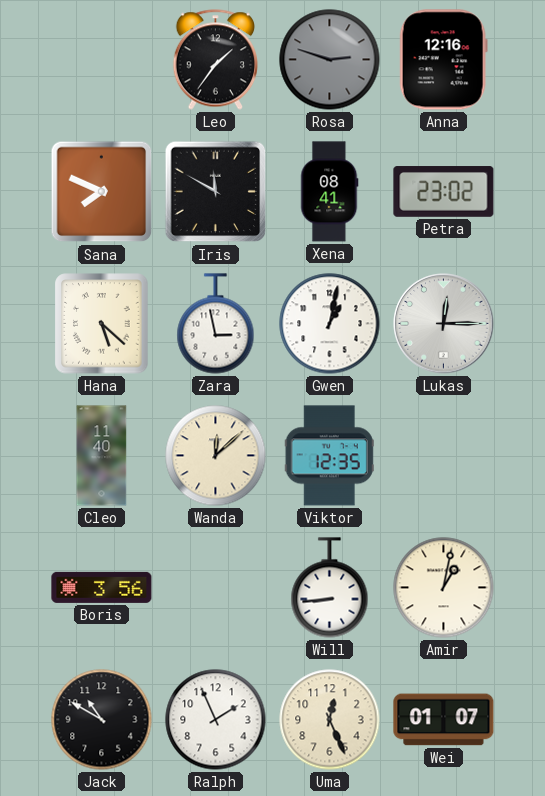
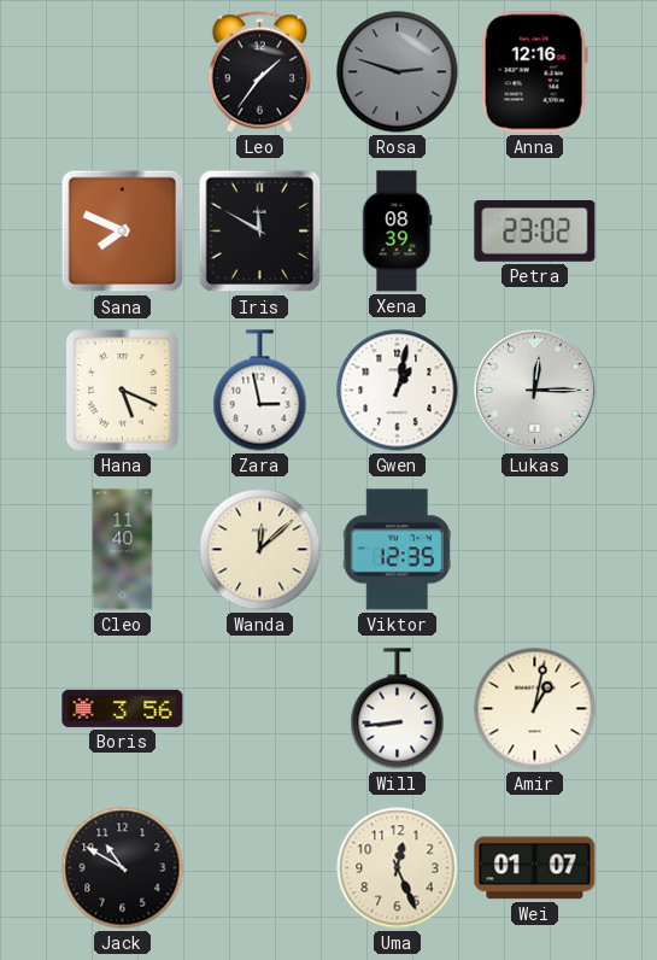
Xena: 08:41 -> 08:39 (397, 232)
Hana: 5:22 -> 5:19 (123, 391)
Ralph: 1:56 -> none (216, 720)
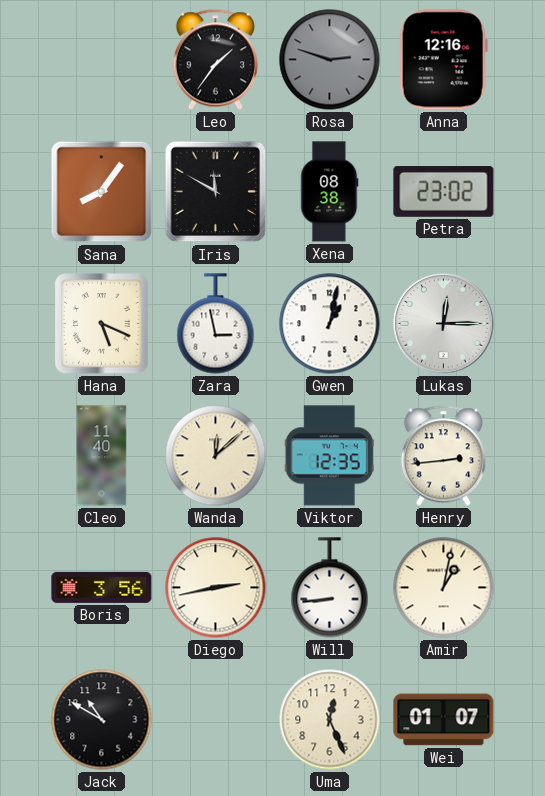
Sana: 7:49 -> 8:06 (102, 192)
Xena: 08:39 -> 08:38 (329, 192)
Henry: none -> 2:44 (443, 456)
Diego: none -> 2:43 (216, 588)
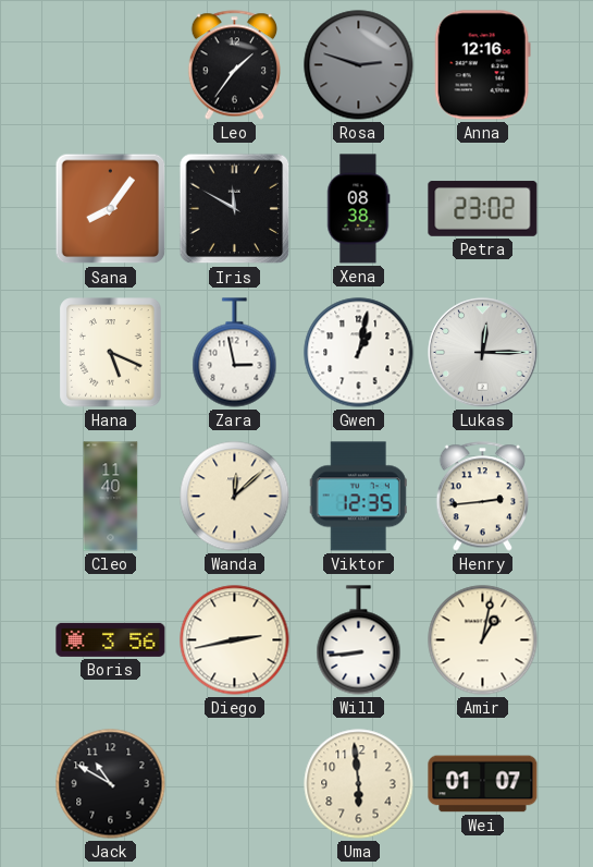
Uma: 12:26 -> 5:59 (359, 784)
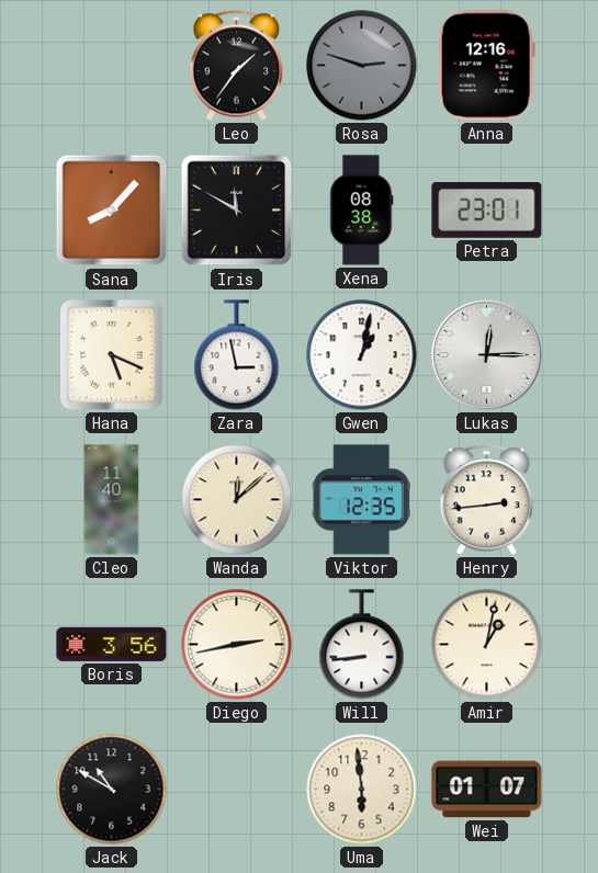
Sana: 8:06 -> 8:07 (112, 211)
Petra: 23:02 -> 23:01 (487, 211)
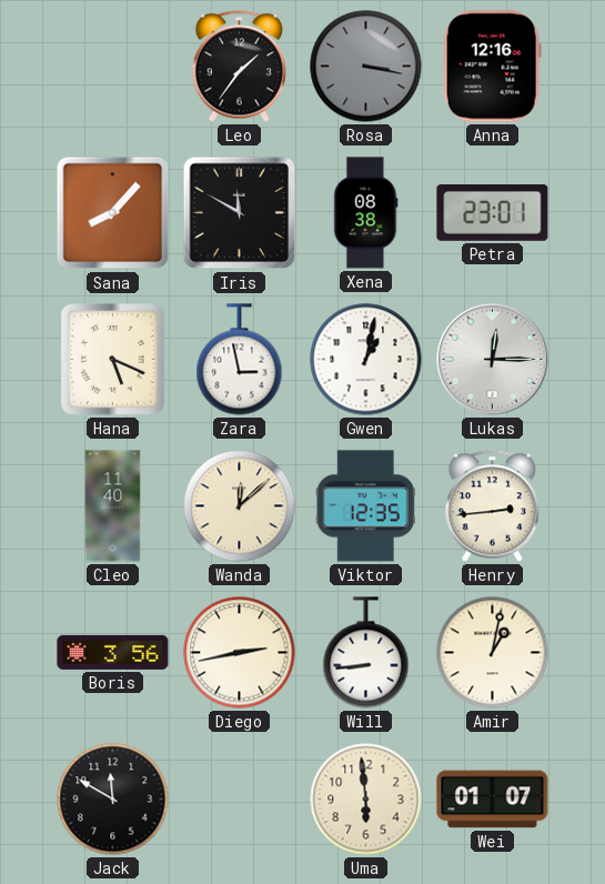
Rosa: 2:48 -> 3:17 (366, 67)
Jack: 10:50 -> 11:50 (113, 800)
